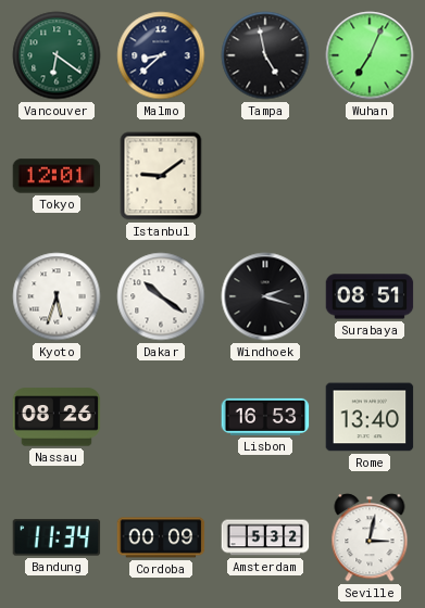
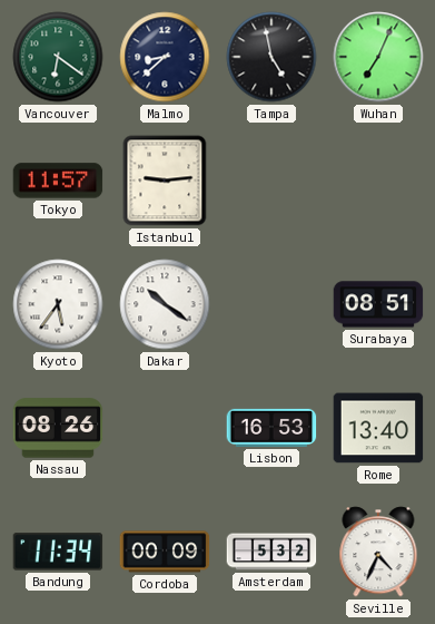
Tokyo: 12:01 -> 11:57 (58, 181)
Istanbul: 9:09 -> 9:14 (165, 181)
Kyoto: 5:33 -> 5:36 (58, 304)
Windhoek: 2:18 -> none (265, 296)
Seville: 3:02 -> 4:34 (378, 552)
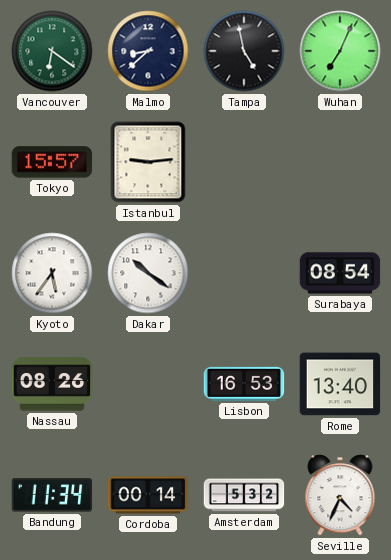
Tokyo: 11:57 -> 15:57 (52, 162)
Surabaya: 08:51 -> 08:54 (340, 273)
Cordoba: 00:09 -> 00:14 (148, 495)
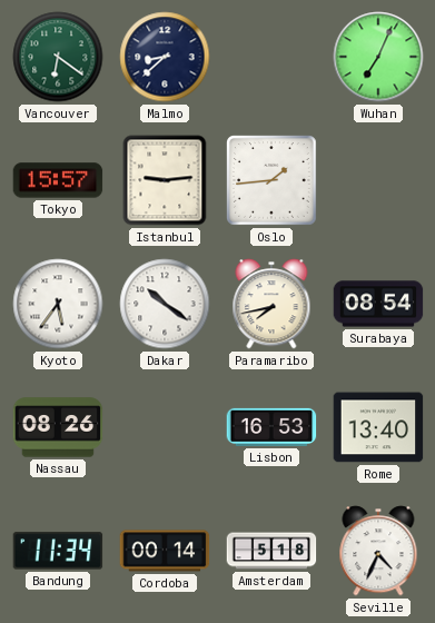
Tampa: 4:58 -> none (244, 51)
Oslo: none -> 1:44 (273, 181)
Paramaribo: none -> 7:43 (271, 304)
Amsterdam: 5:32 -> 5:18 (271, 551)
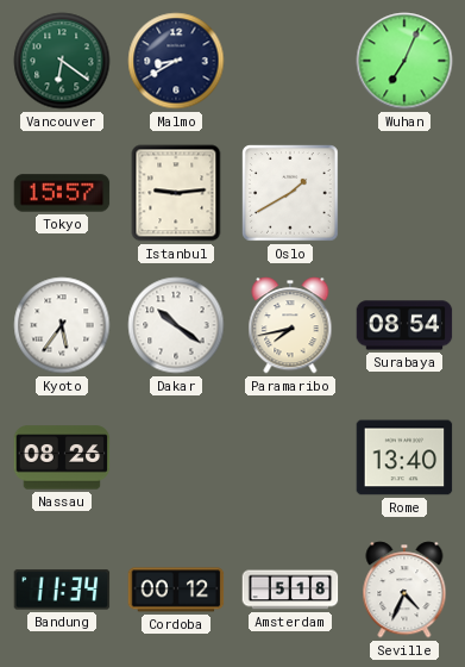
Malmo: 8:38 -> 8:40 (176, 61)
Oslo: 1:44 -> 1:40 (291, 194)
Lisbon: 16:53 -> none (271, 427)
Cordoba: 00:14 -> 00:12 (176, 590)
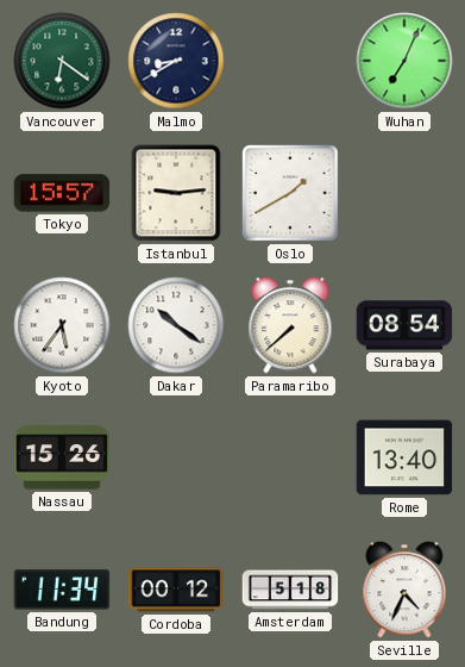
Paramaribo: 7:43 -> 7:38 (290, 325)
Nassau: 08:26 -> 15:26 (62, 457)
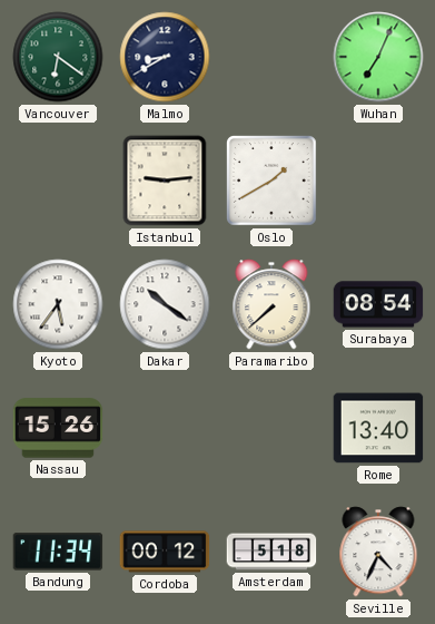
Tokyo: 15:57 -> none (62, 193)
